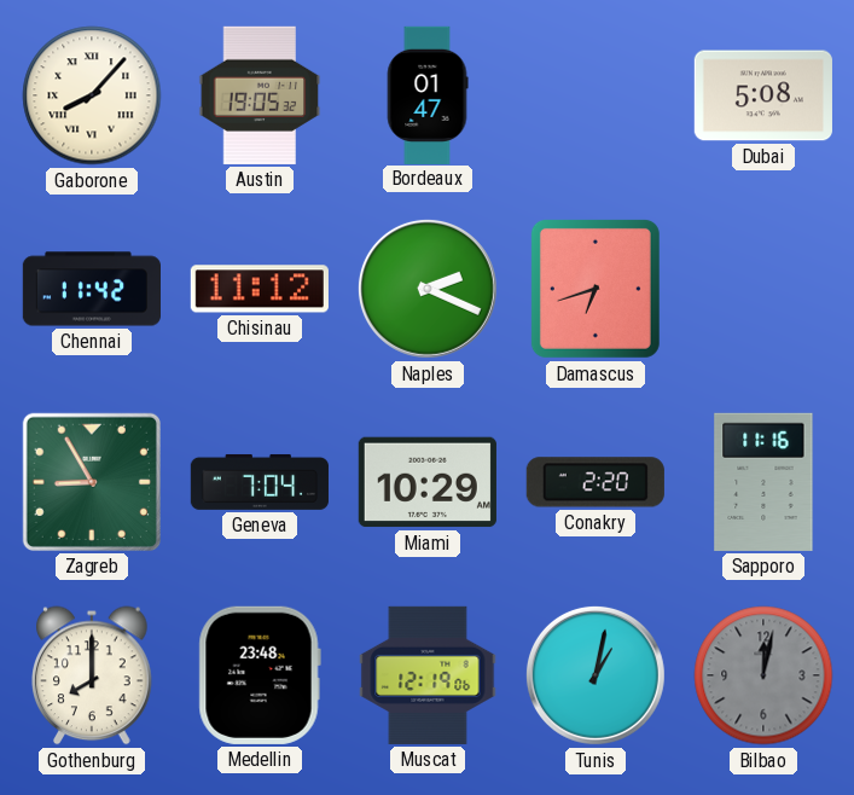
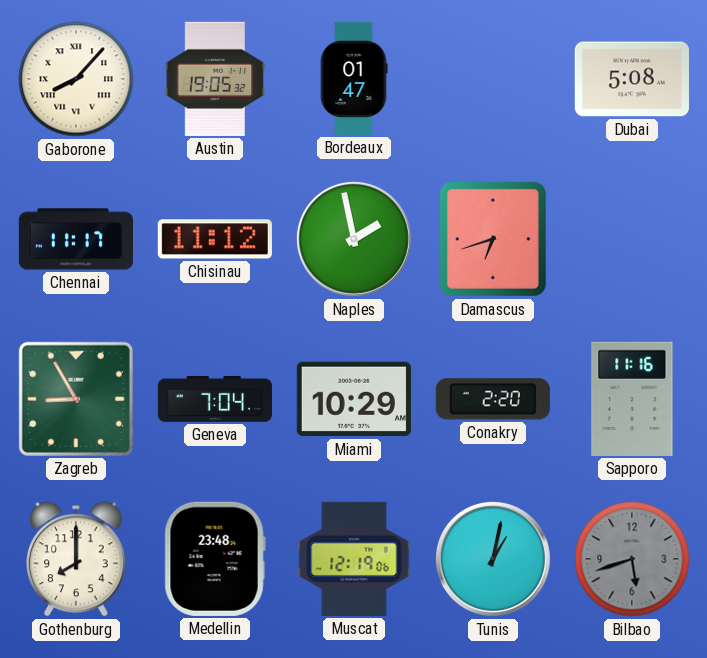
Chennai: 11:42 -> 11:17 (75, 239)
Naples: 2:19 -> 1:58 (354, 239)
Bilbao: 12:02 -> 5:42 (632, 559)
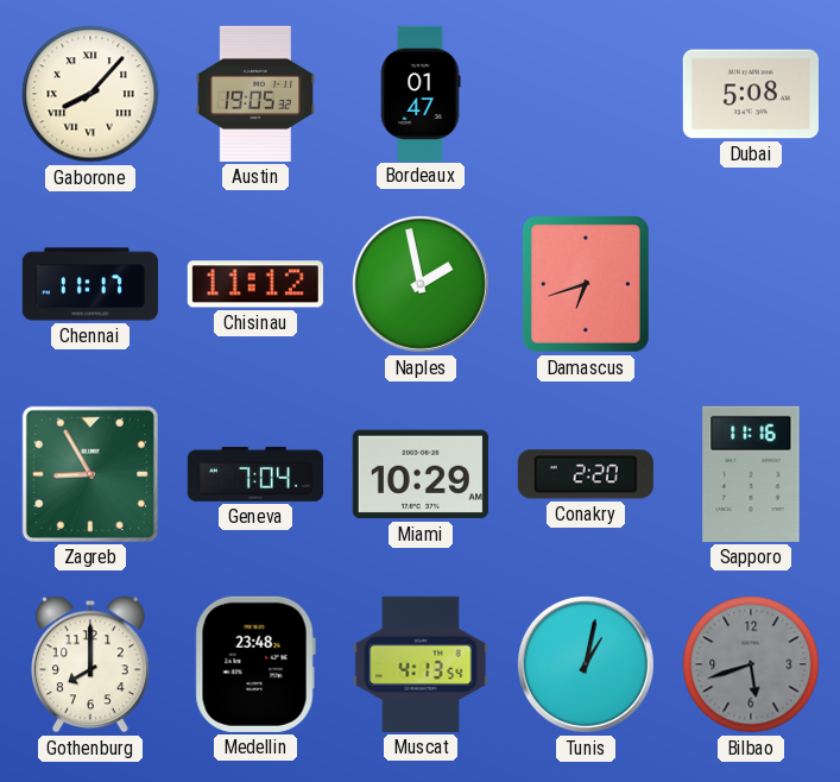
Muscat: 12:19 -> 4:13 (421, 664)
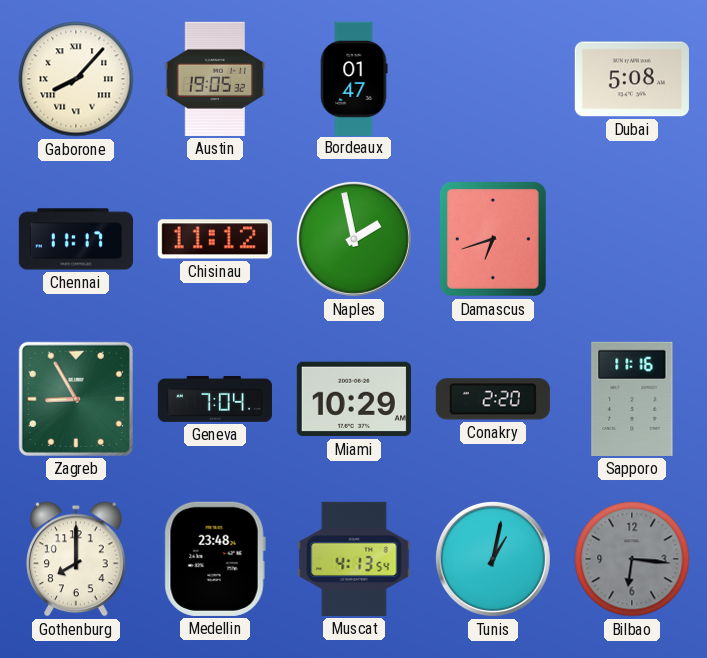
Bilbao: 5:42 -> 6:16 (632, 559)
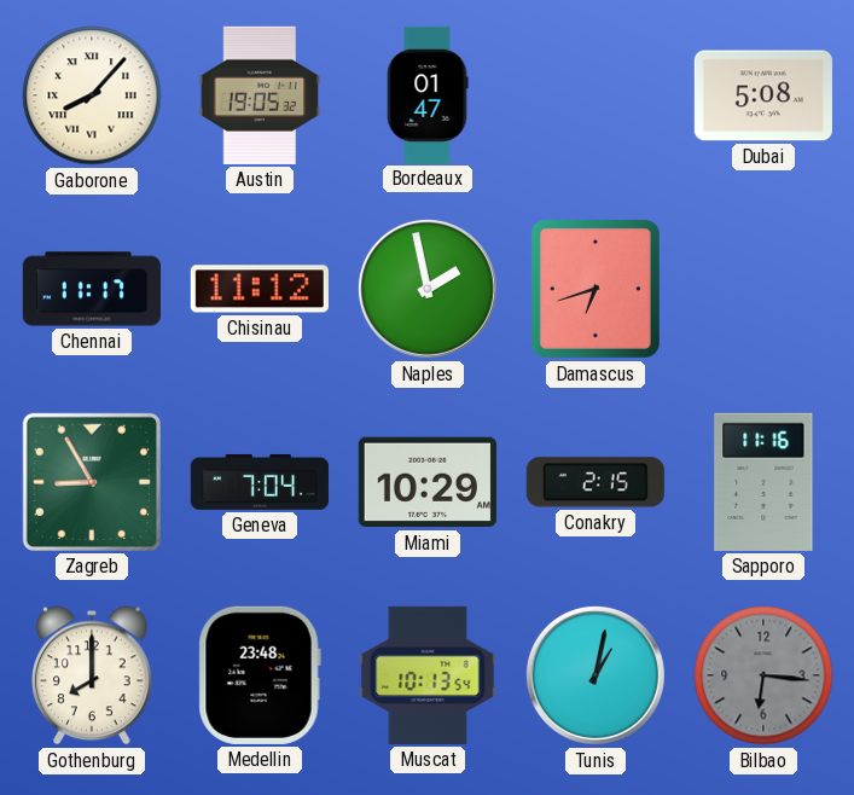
Conakry: 2:20 -> 2:15 (596, 482)
Muscat: 4:13 -> 10:13 (428, 675)
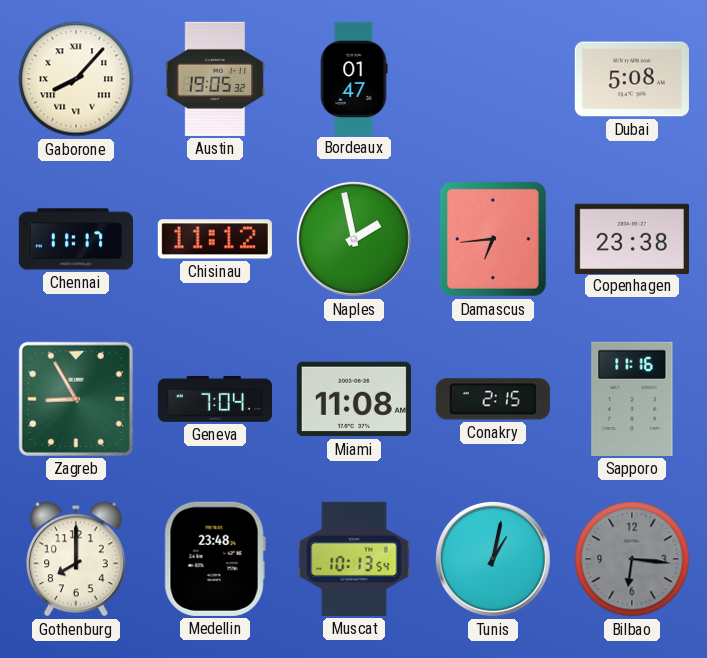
Damascus: 6:42 -> 6:44 (493, 239)
Copenhagen: none -> 23:38 (632, 238)
Miami: 10:29 -> 11:08 (354, 399)
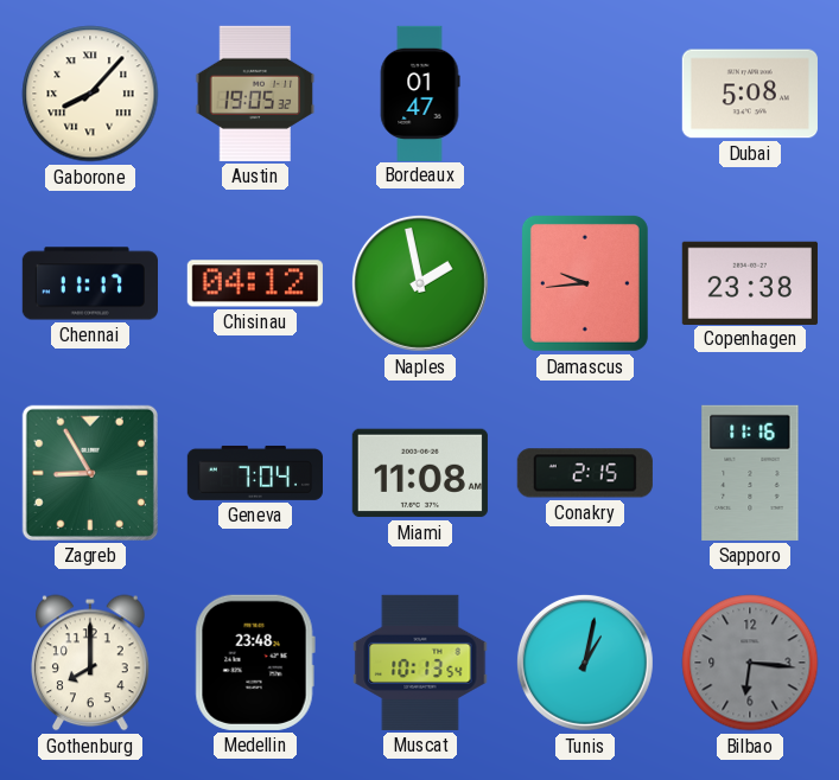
Chisinau: 11:12 -> 04:12 (255, 283)
Damascus: 6:44 -> 9:44 (585, 283)
